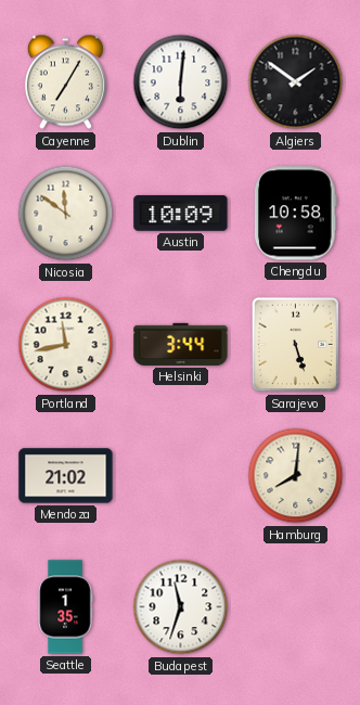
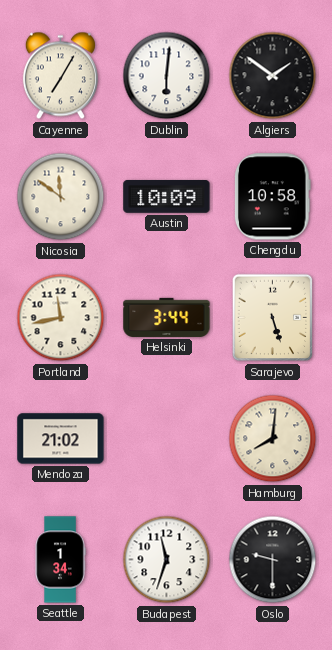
Seattle: 1:35 -> 1:34 (60, 560)
Oslo: none -> 9:30 (273, 560)
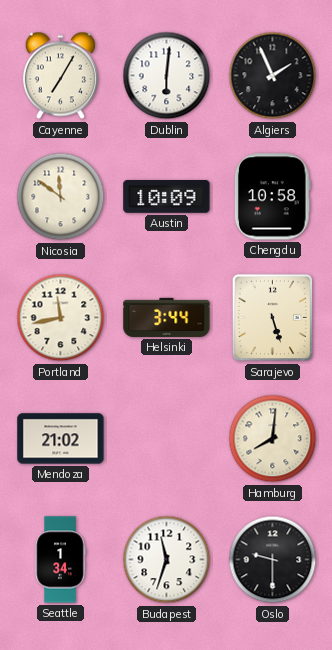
Algiers: 1:51 -> 1:56 (273, 76)
